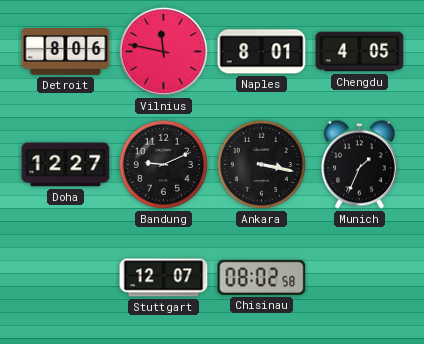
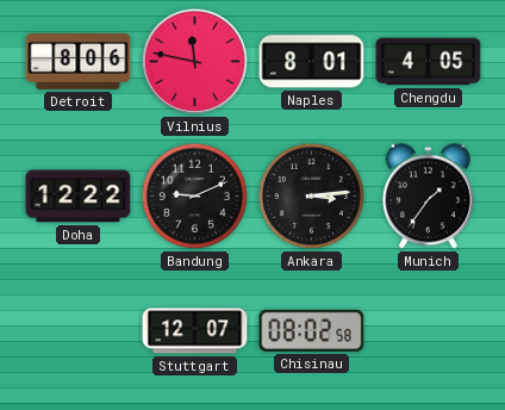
Doha: 12:27 -> 12:22 (79, 197)
Ankara: 3:17 -> 3:14 (311, 195)
Munich: 1:34 -> 1:36 (428, 197)
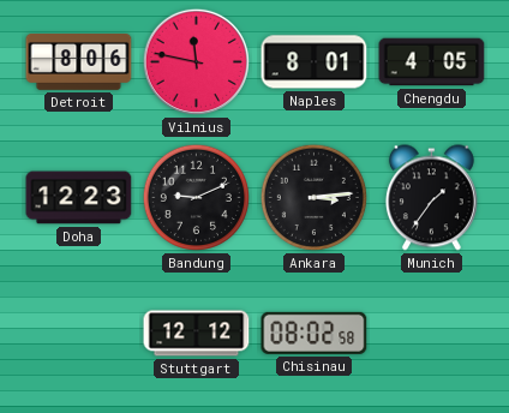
Doha: 12:22 -> 12:23 (79, 198)
Stuttgart: 12:07 -> 12:12 (197, 334)
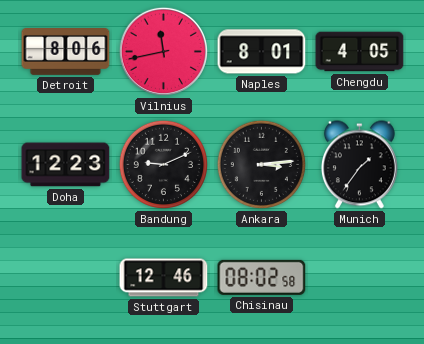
Vilnius: 11:47 -> 11:43 (163, 51)
Stuttgart: 12:12 -> 12:46 (164, 278)
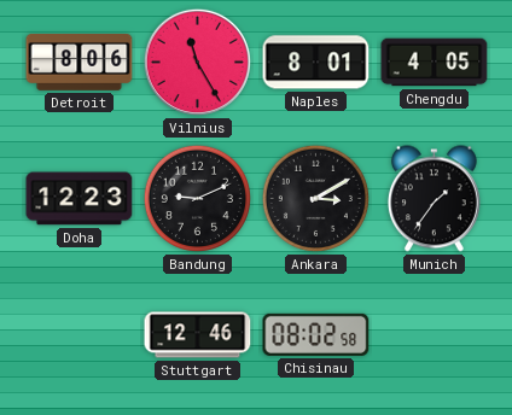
Vilnius: 11:43 -> 11:25 (197, 62)
Ankara: 3:14 -> 3:10 (315, 198)
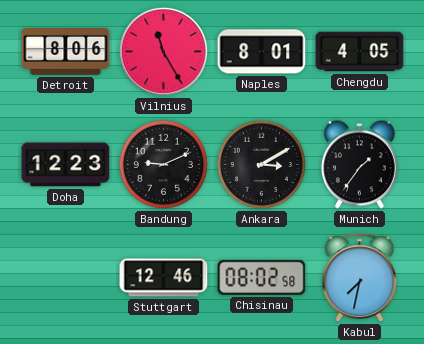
Kabul: none -> 7:32 (360, 278)
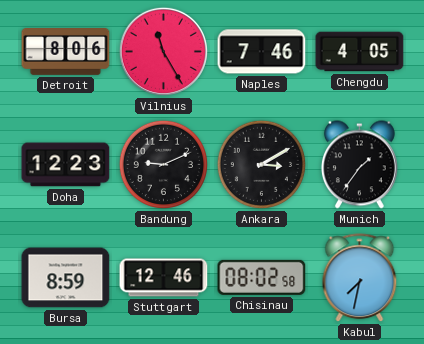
Naples: 8:01 -> 7:46 (262, 52)
Bursa: none -> 8:59 (66, 278)
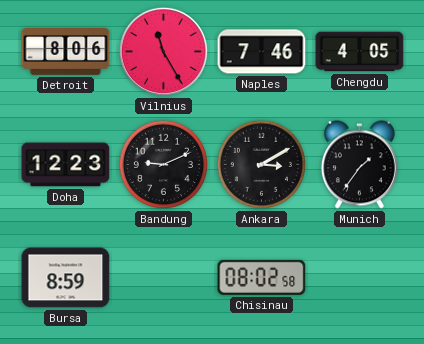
Stuttgart: 12:46 -> none (164, 278)
Kabul: 7:32 -> none (360, 278)
